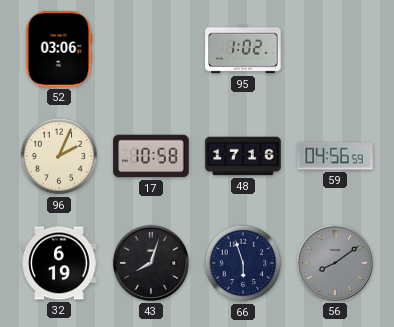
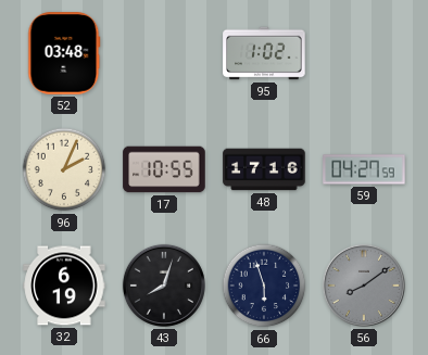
52: 03:06 -> 03:48 (64, 53)
17: 10:58 -> 10:55 (164, 169)
59: 04:56 -> 04:27 (364, 169)
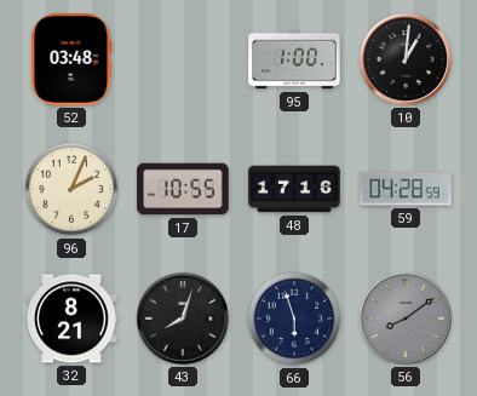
95: 1:02 -> 1:00 (294, 59)
10: none -> 1:01 (406, 59)
59: 04:27 -> 04:28 (406, 189)
32: 6:19 -> 8:21 (71, 318)
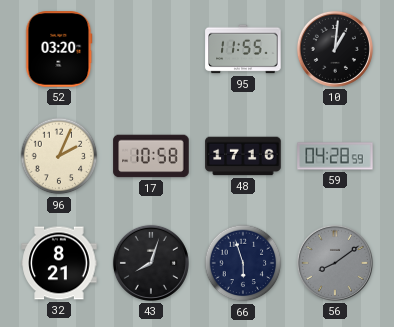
52: 03:48 -> 03:20 (59, 49)
95: 1:00 -> 11:55 (243, 49)
17: 10:55 -> 10:58 (151, 156)
